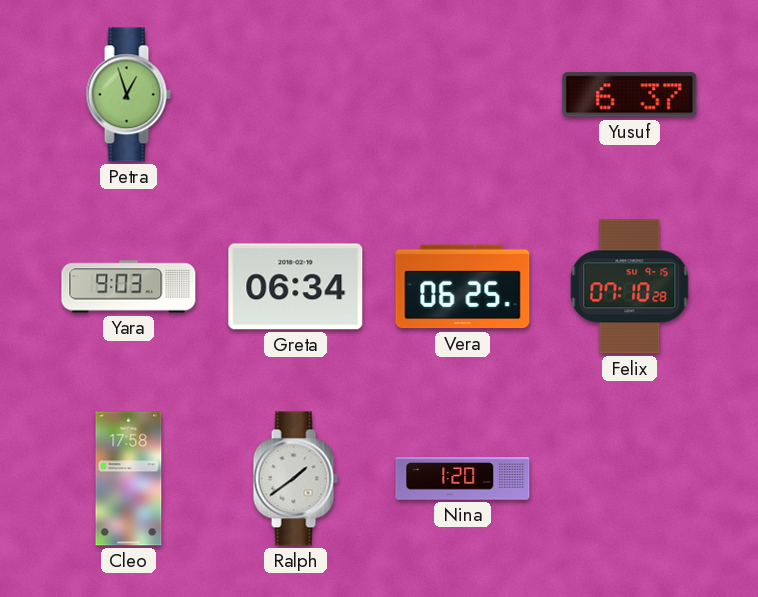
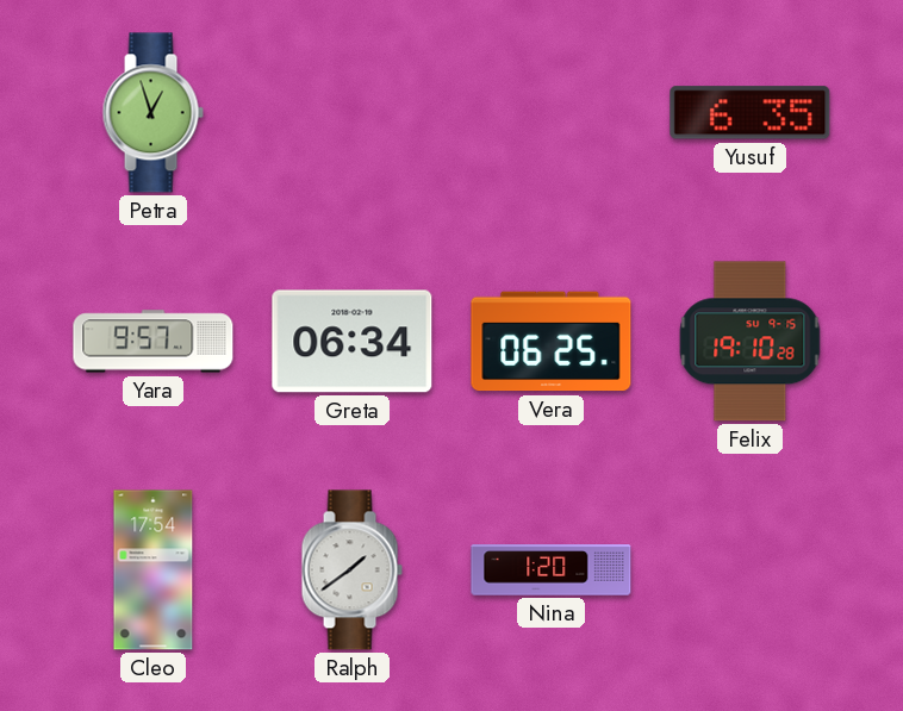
Yusuf: 6:37 -> 6:35 (751, 113)
Yara: 9:03 -> 9:57 (154, 342)
Felix: 07:10 -> 19:10 (751, 342)
Cleo: 17:58 -> 17:54 (154, 570)
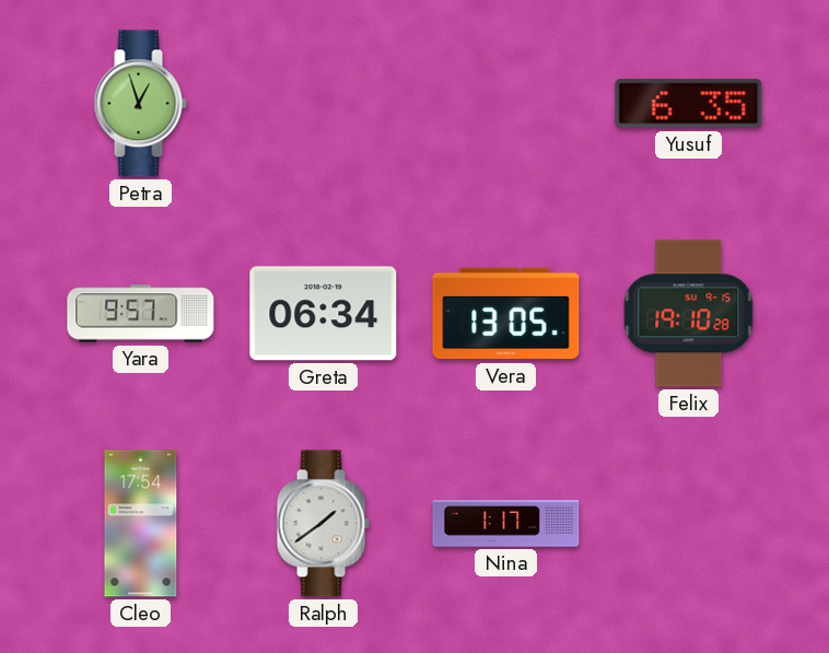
Vera: 06:25 -> 13:05 (506, 314)
Nina: 1:20 -> 1:17 (506, 524)
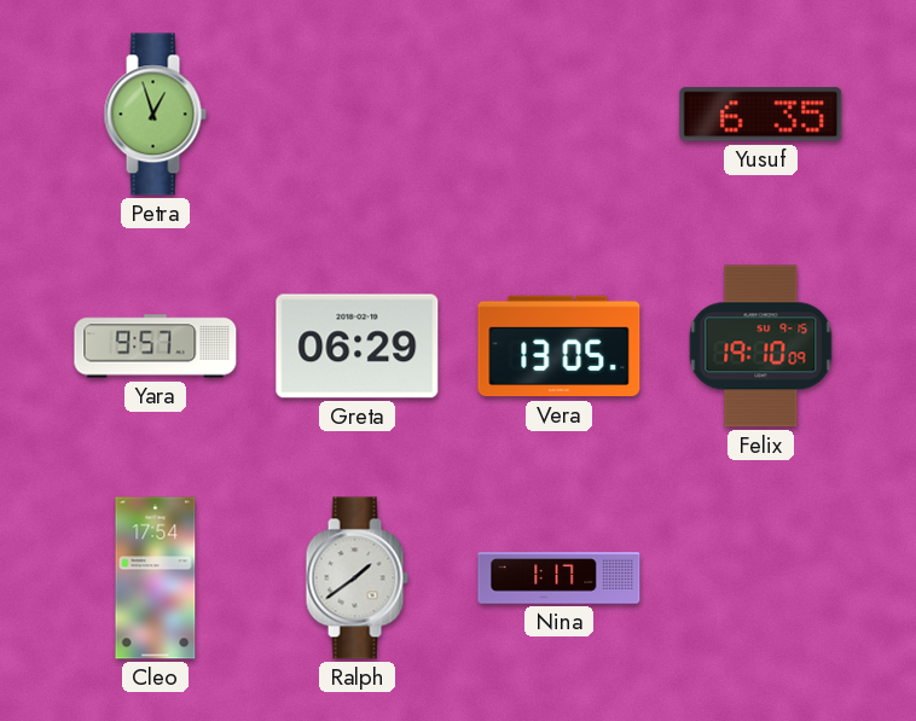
Greta: 06:34 -> 06:29 (358, 347)
Felix: 19:10:28 -> 19:10:09 (761, 347)
